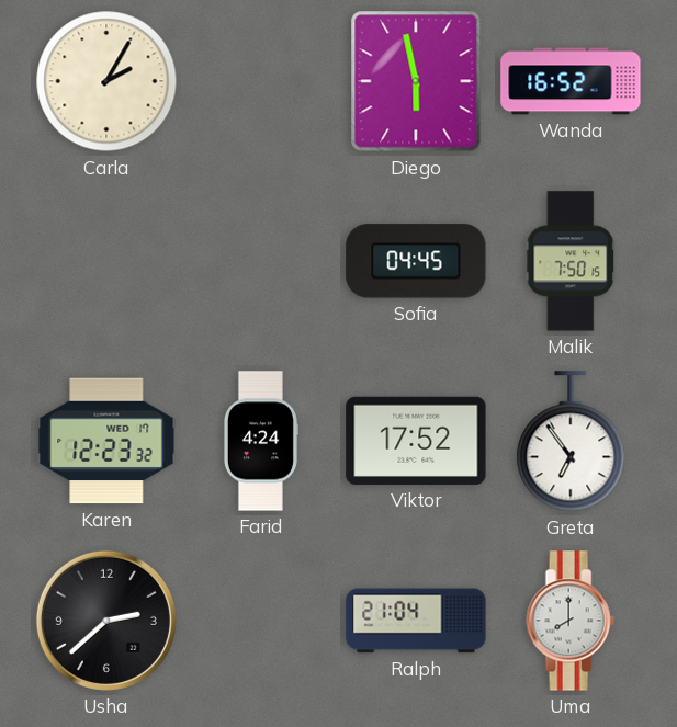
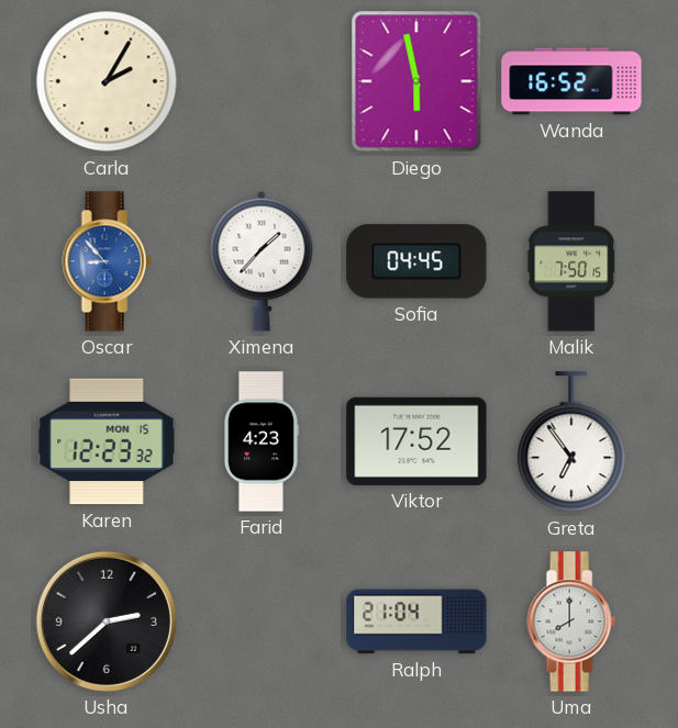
Oscar: none -> 8:53 (107, 261)
Ximena: none -> 1:37 (262, 261)
Karen date: WED 17 -> MON 15 (107, 441)
Farid: 4:24 -> 4:23 (260, 441)
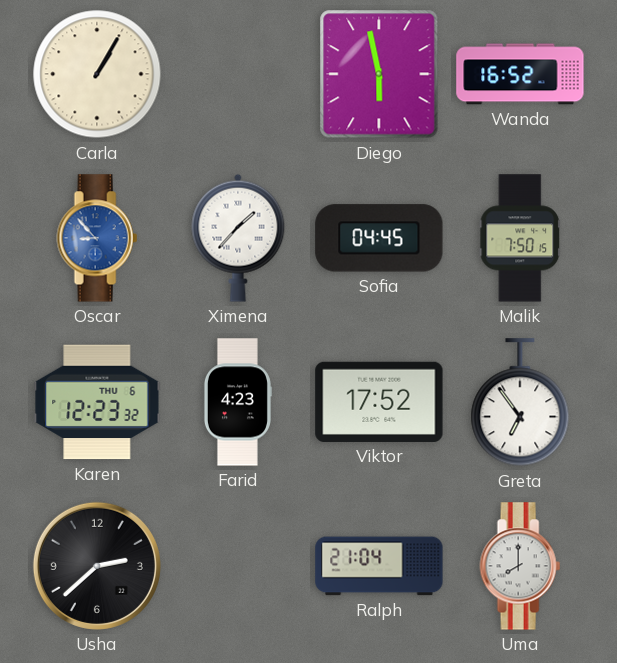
Carla: 2:05 -> 1:05 (97, 74)
Karen date: MON 15 -> THU 6 (97, 402)
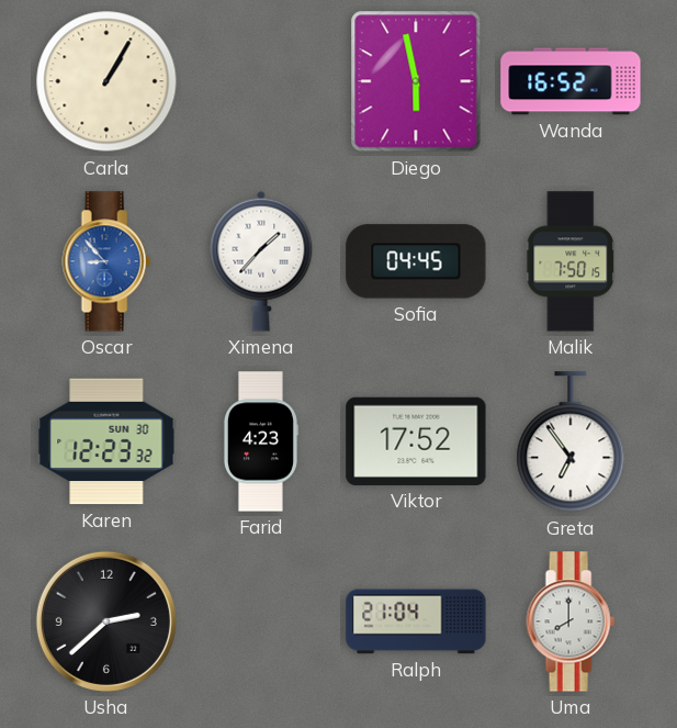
Karen date: THU 6 -> SUN 30 (106, 441)
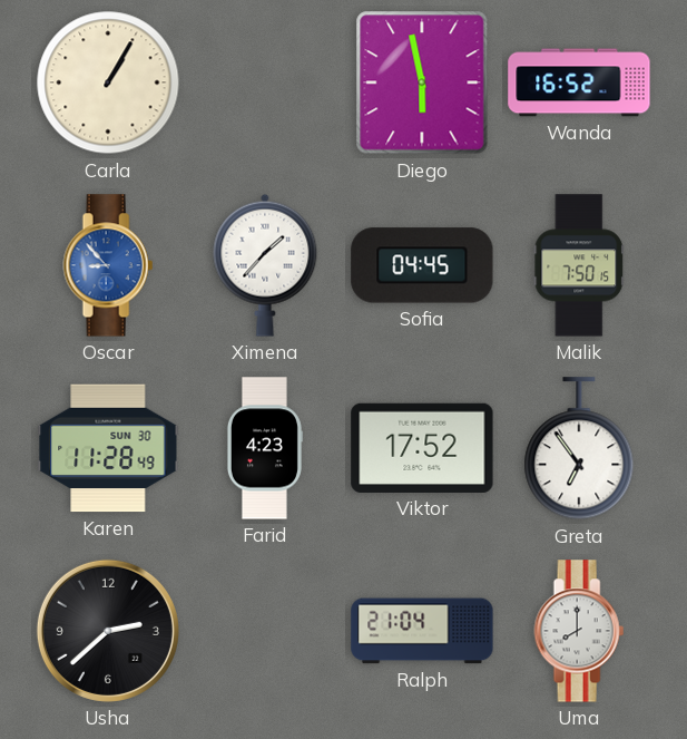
Karen: 12:23 -> 11:28 (108, 448)
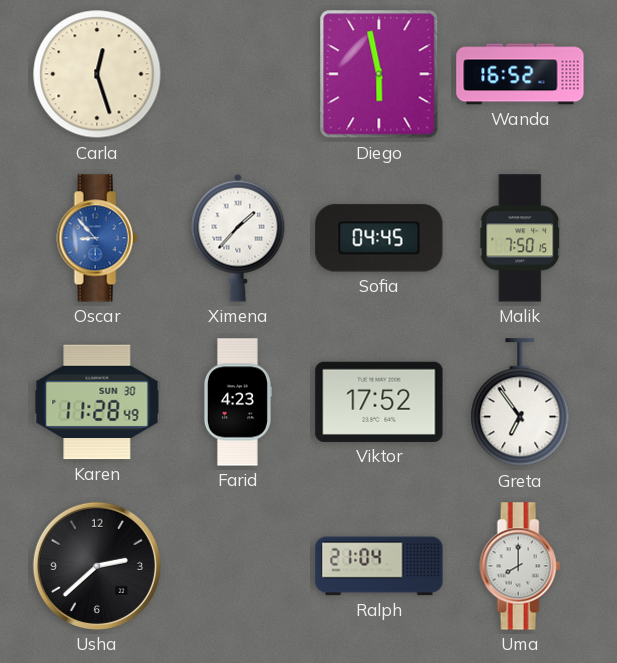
Carla: 1:05 -> 12:27 (97, 74)
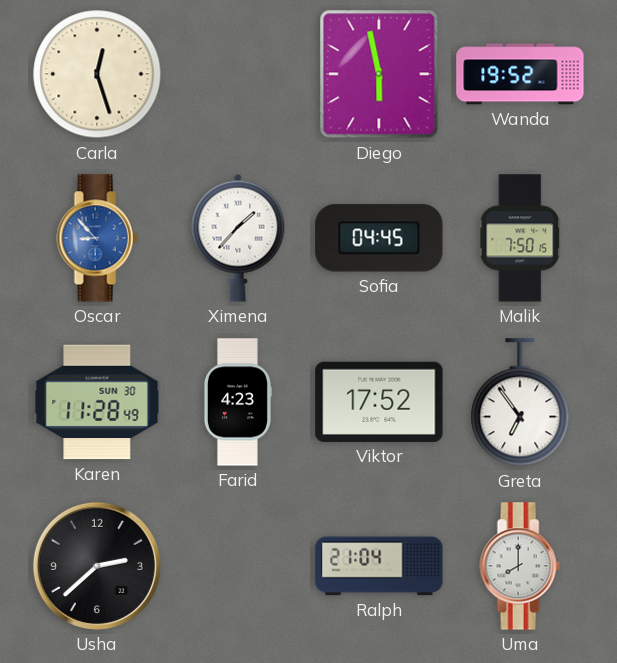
Wanda: 16:52 -> 19:52 (520, 74)
